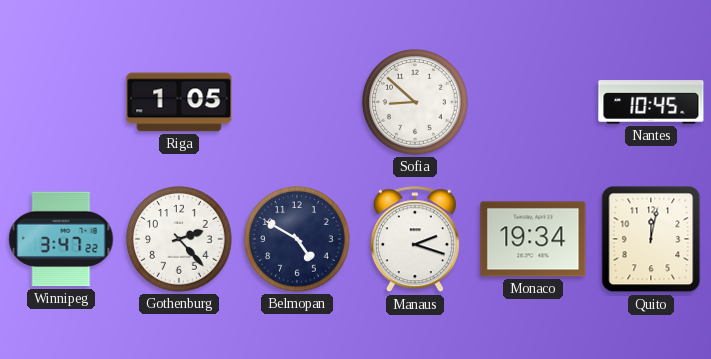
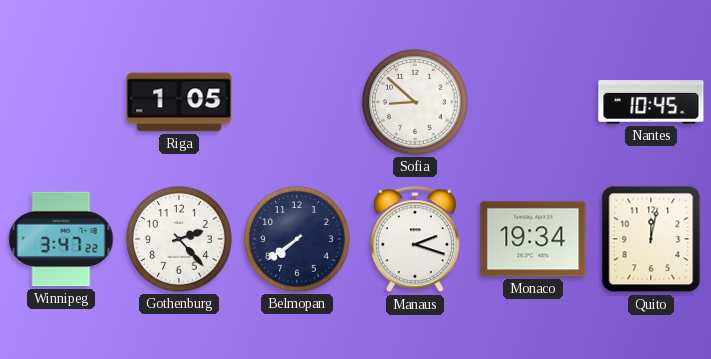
Belmopan: 4:50 -> 7:39 (297, 239)
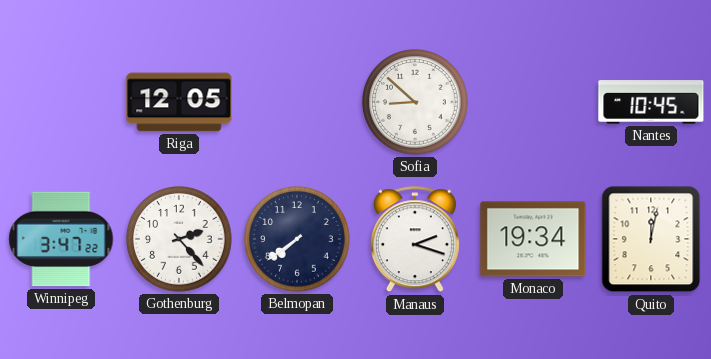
Riga: 1:05 -> 12:05 (179, 102)
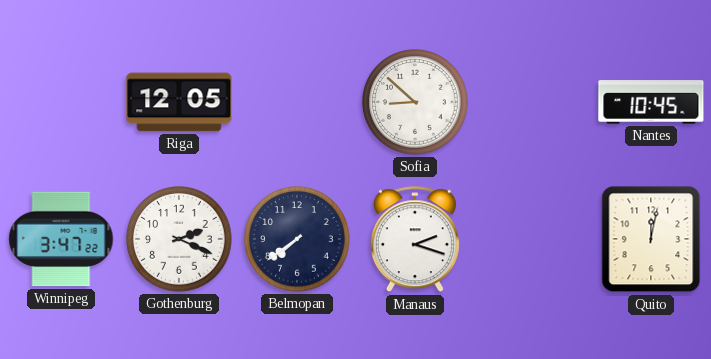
Gothenburg: 2:23 -> 2:19 (179, 239)
Monaco: 19:34 -> none (533, 239)
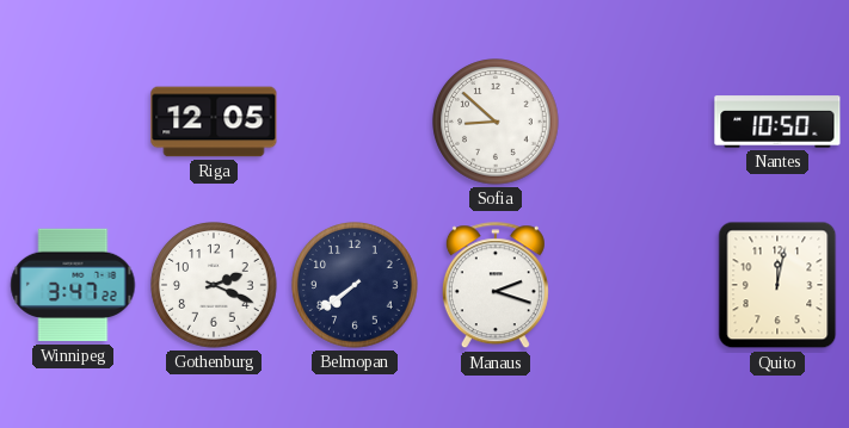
Nantes: 10:45 -> 10:50 (777, 122)
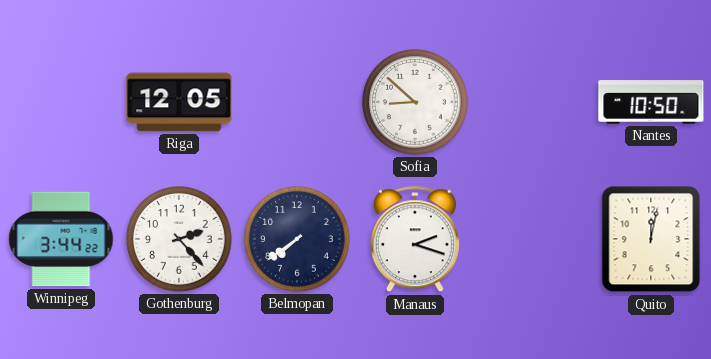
Winnipeg: 3:47 -> 3:44 (61, 239)
Gothenburg: 2:19 -> 2:23 (179, 239)
